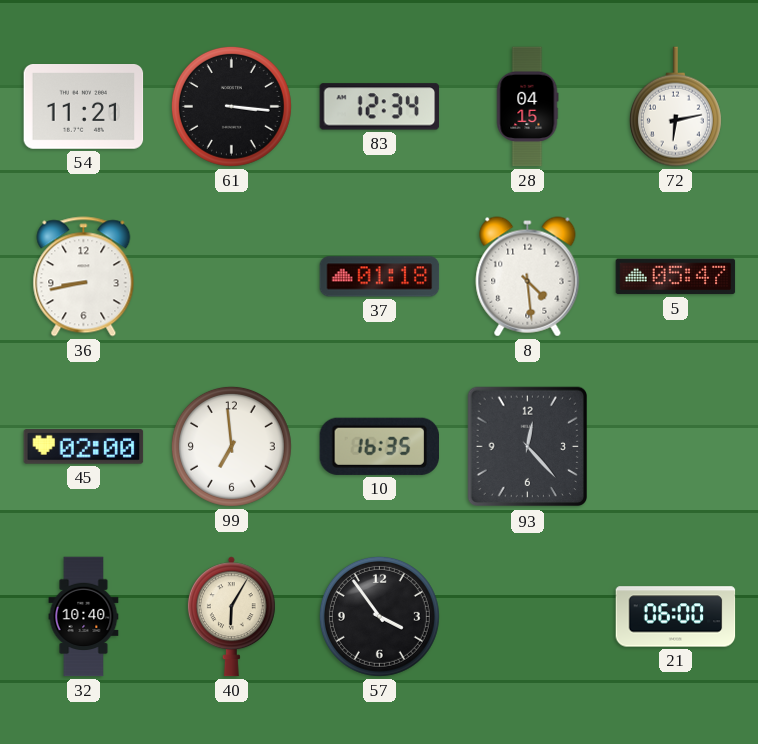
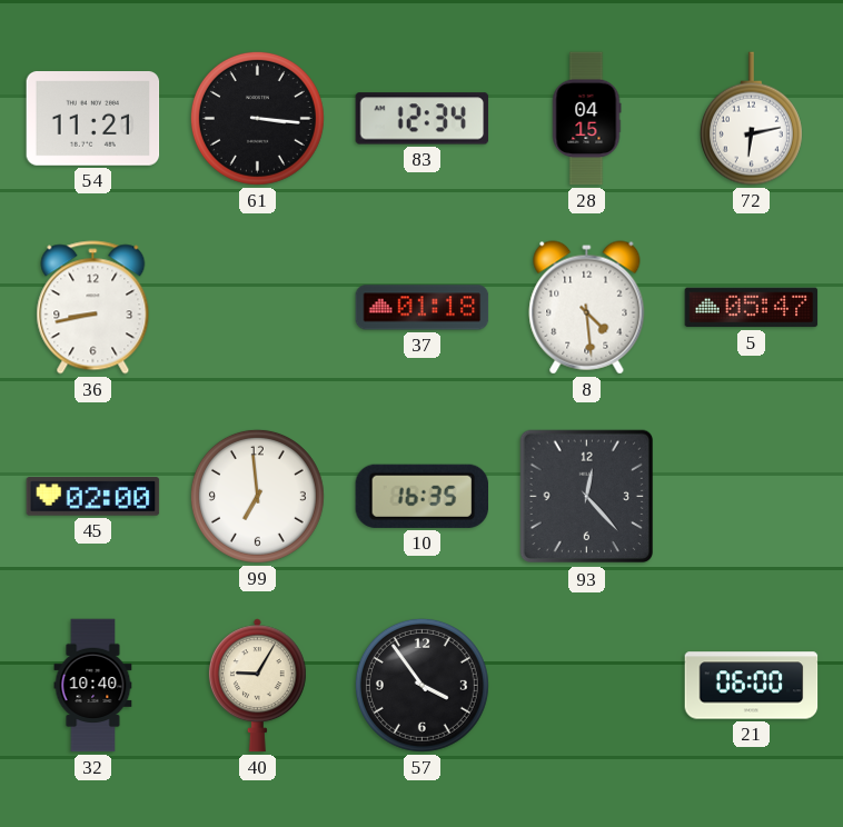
40: 6:05 -> 9:05 (257, 686)
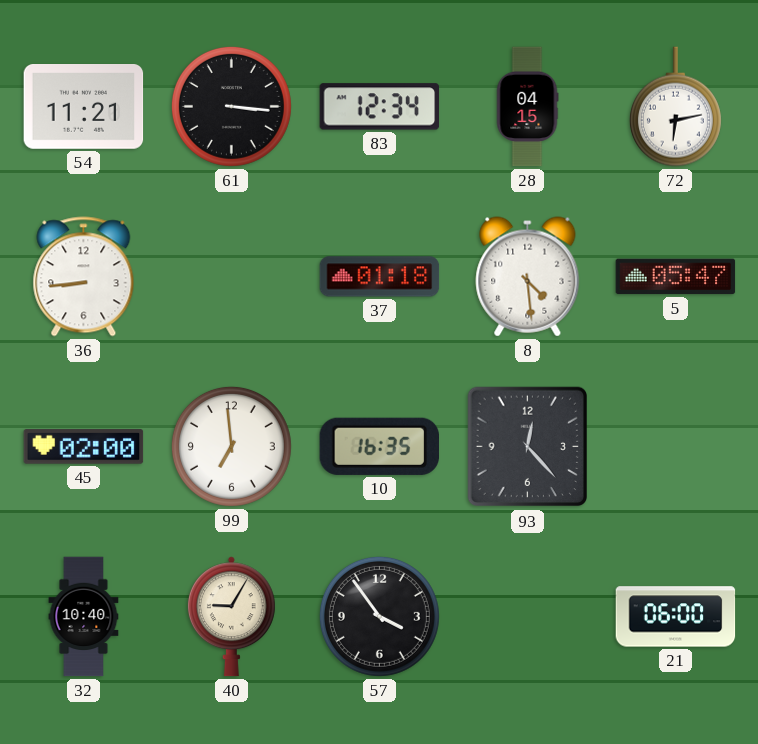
36: 8:43 -> 8:44 (84, 277)
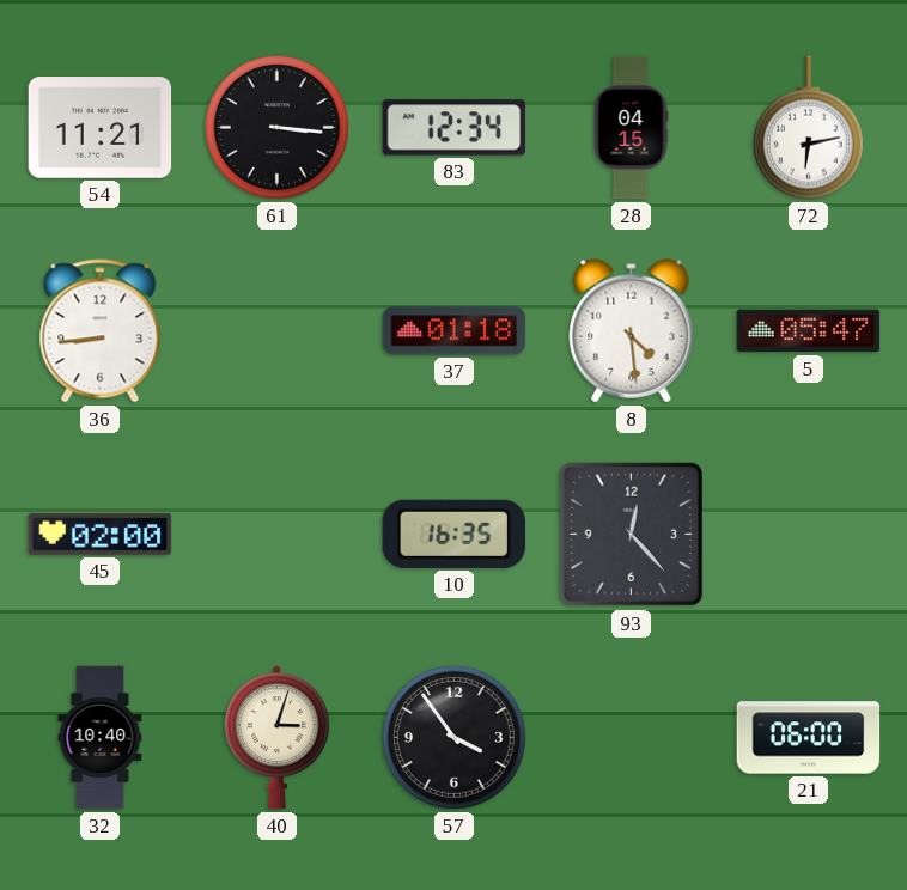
99: 6:59 -> none (231, 446)
40: 9:05 -> 3:03 (276, 738)
